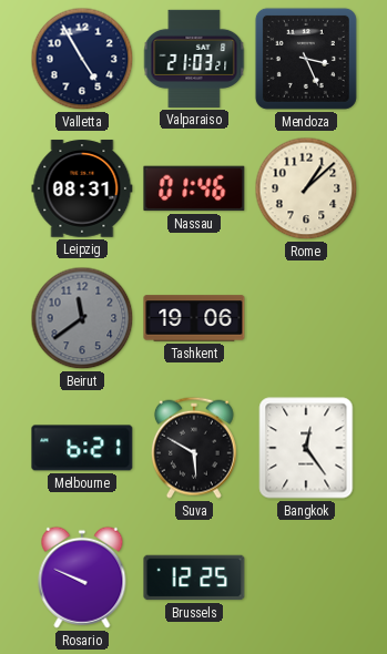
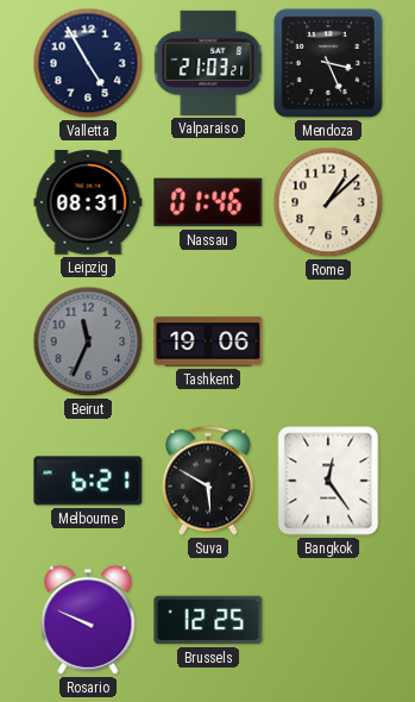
Beirut: 11:39 -> 11:34 (88, 341)
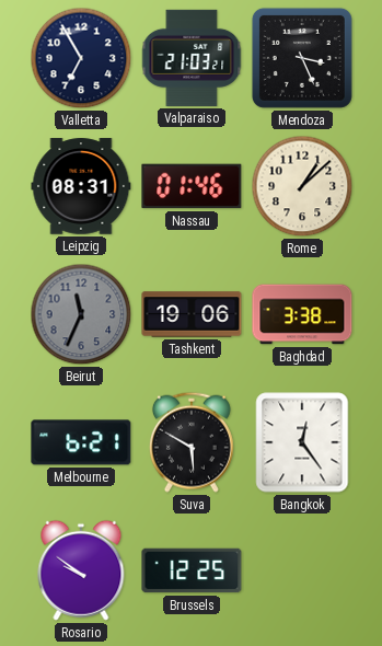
Valletta: 4:55 -> 6:55 (81, 58)
Baghdad: none -> 3:38 (302, 314)
Rosario: 9:49 -> 9:51 (81, 570)
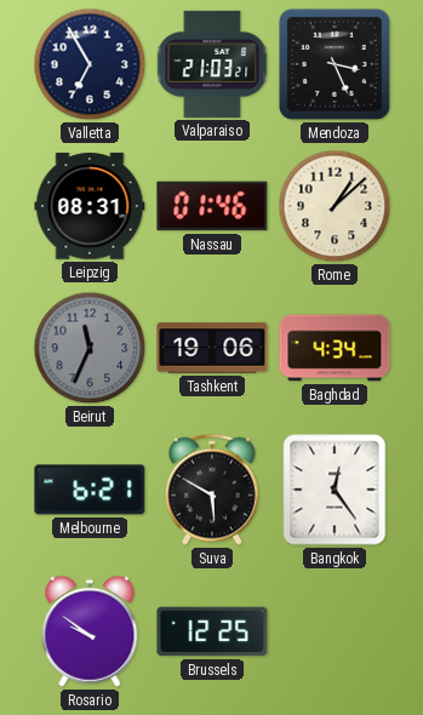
Baghdad: 3:38 -> 4:34 (335, 348)
